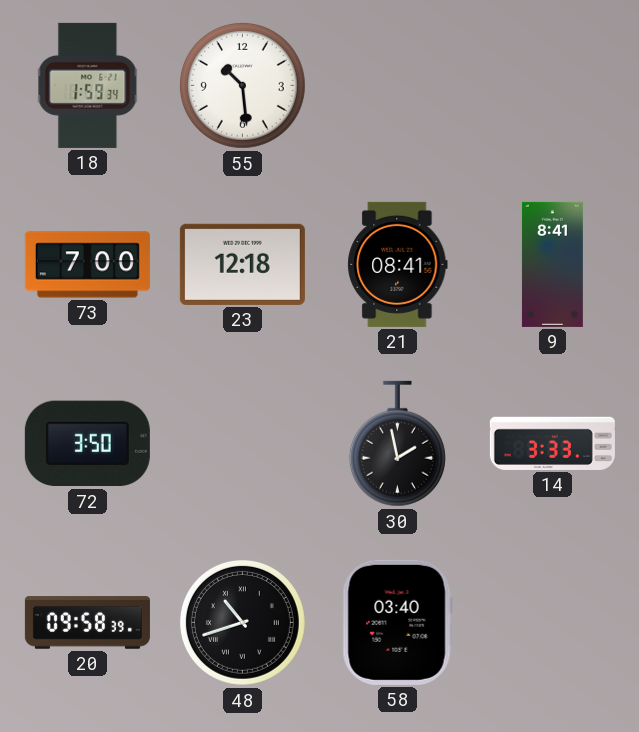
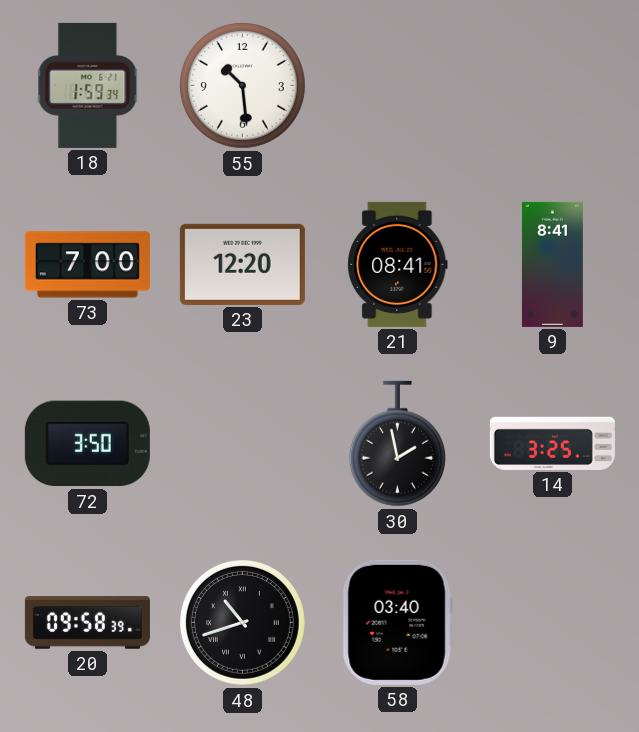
23: 12:18 -> 12:20 (242, 264)
14: 3:33 -> 3:25 (552, 443)
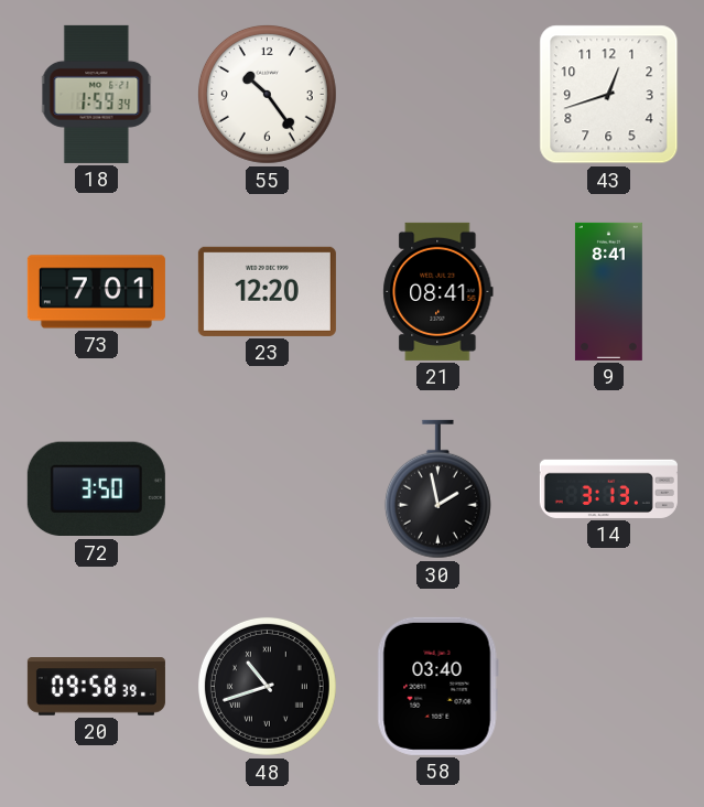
55: 10:29 -> 10:24 (267, 94)
43: none -> 12:42 (609, 95)
73: 7:00 -> 7:01 (96, 292)
14: 3:25 -> 3:13 (608, 488)
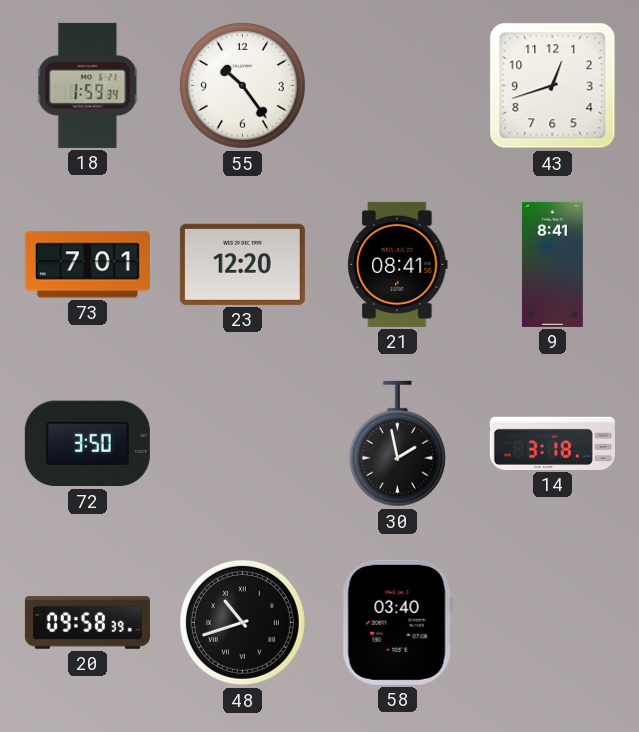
14: 3:13 -> 3:18 (552, 443)
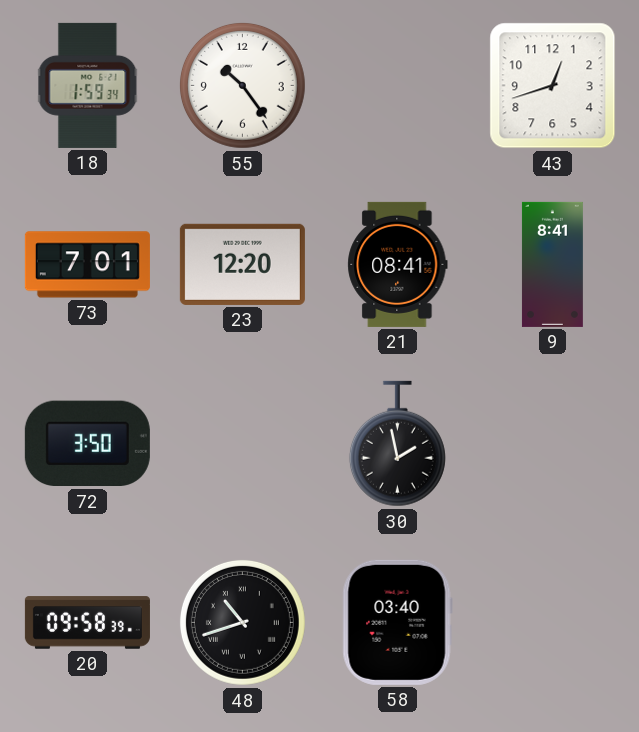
14: 3:18 -> none (552, 443)
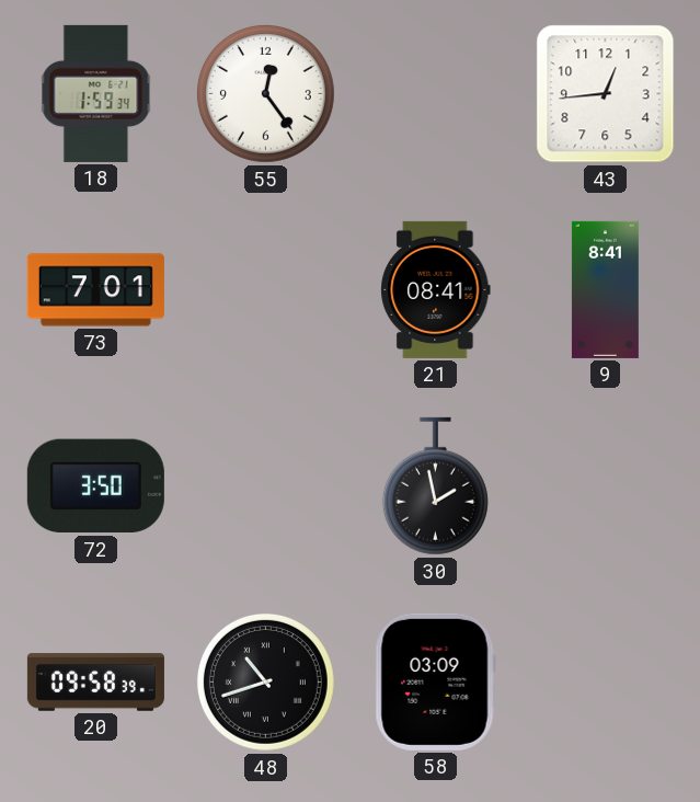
55: 10:24 -> 12:24 (265, 93)
43: 12:42 -> 12:44 (606, 94)
23: 12:20 -> none (242, 264)
58: 03:40 -> 03:09 (435, 681)
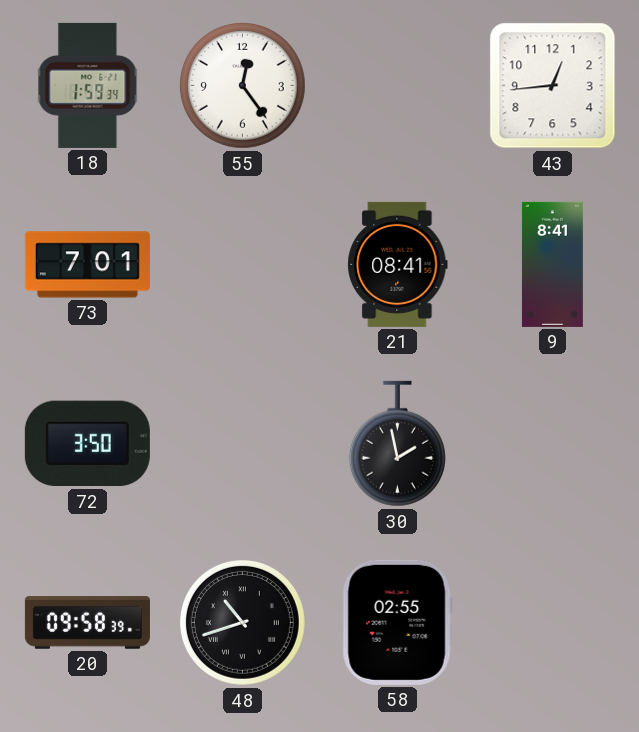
58: 03:09 -> 02:55 (397, 622)
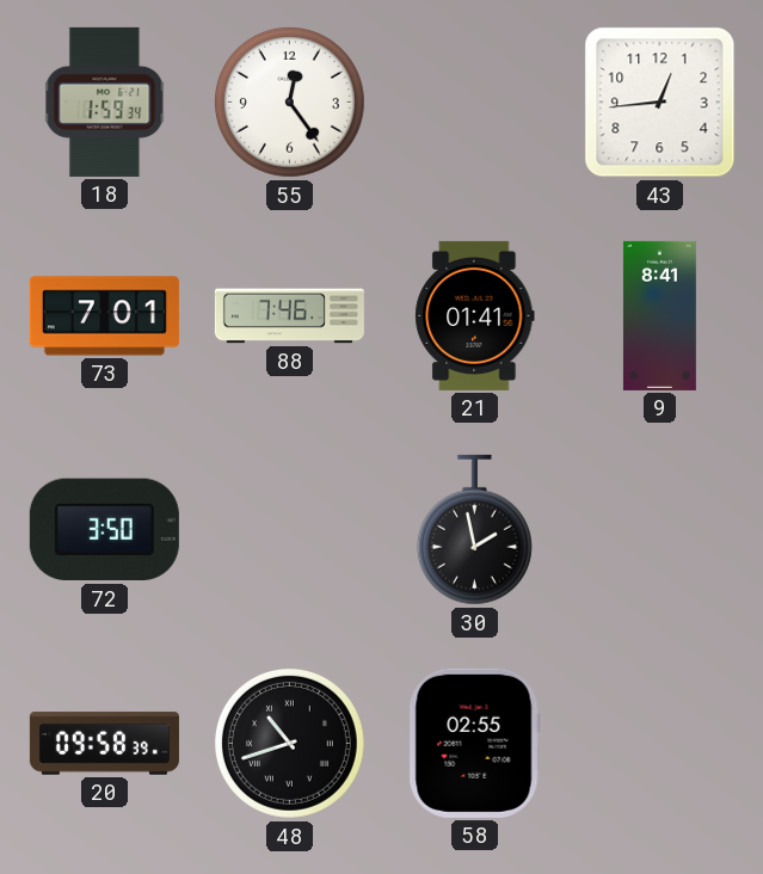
88: none -> 7:46 (289, 316)
21: 08:41 -> 01:41 (475, 315)
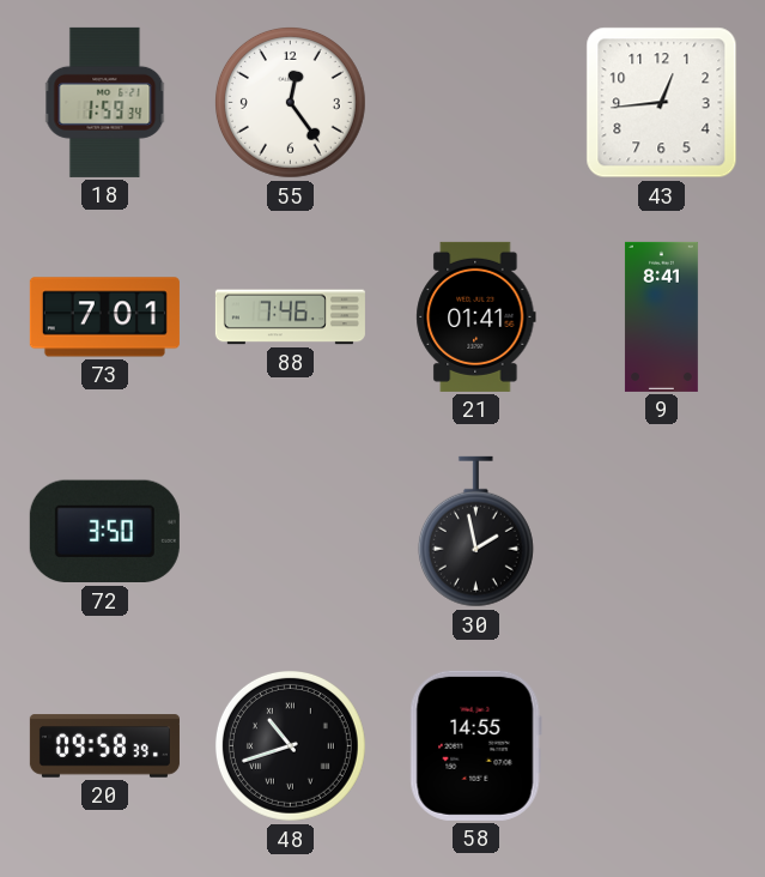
58: 02:55 -> 14:55 (475, 745)
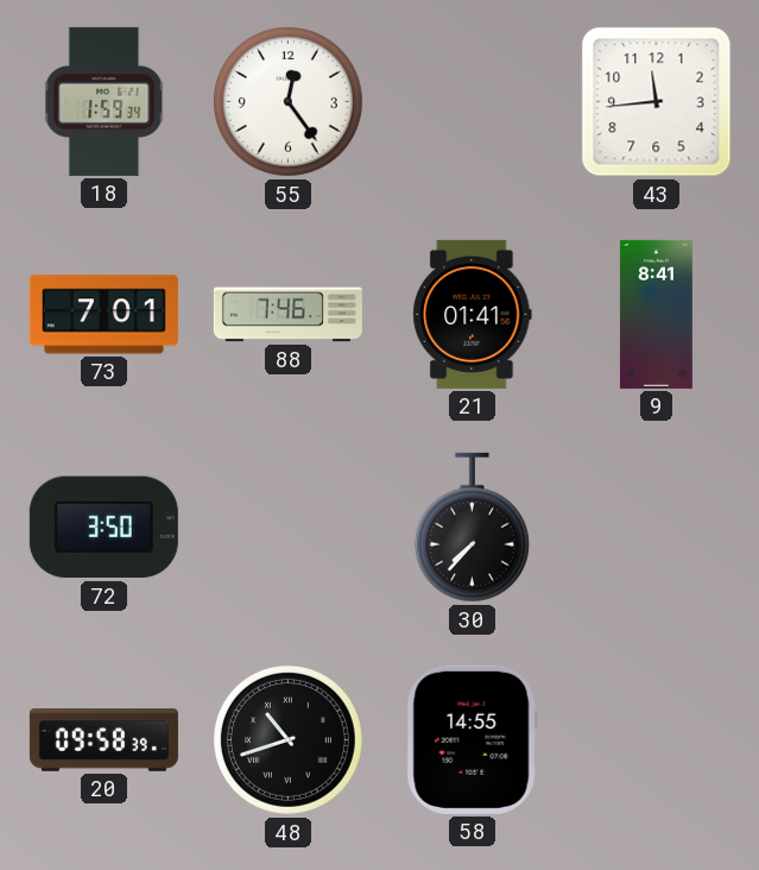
43: 12:44 -> 11:44 (657, 102)
30: 1:58 -> 7:37 (472, 528)
